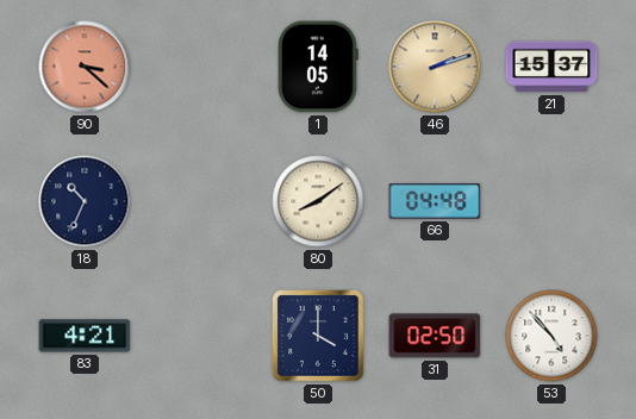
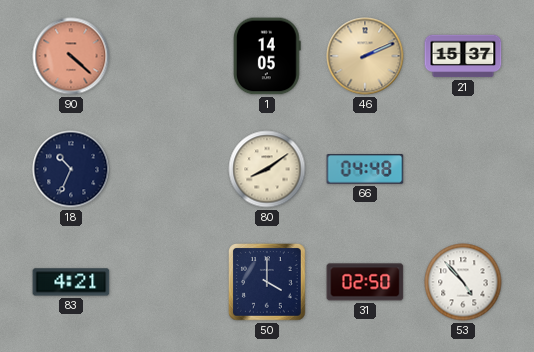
90: 3:22 -> 4:22 (71, 56)
46: 2:12 -> 2:11 (365, 56)
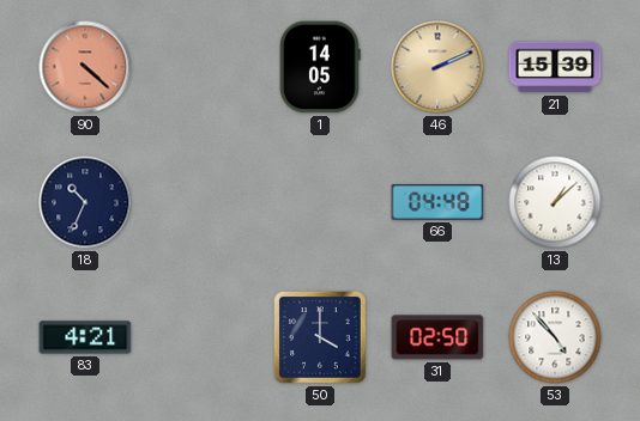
21: 15:37 -> 15:39 (555, 67)
80: 8:09 -> none (267, 169)
13: none -> 1:08 (555, 202)
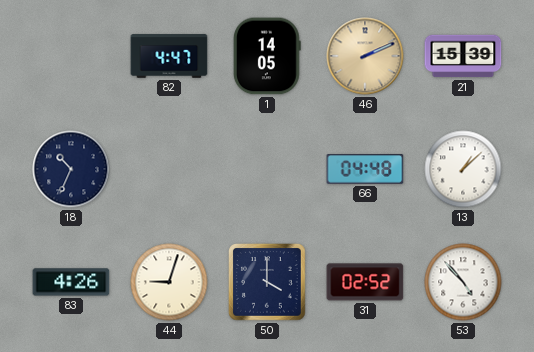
90: 4:22 -> none (85, 67)
82: none -> 4:47 (169, 56)
83: 4:21 -> 4:26 (71, 282)
44: none -> 9:03 (169, 282)
31: 02:50 -> 02:52 (365, 282)
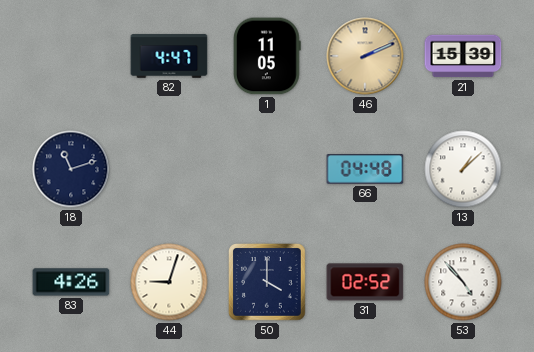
1: 14:05 -> 11:05 (267, 56)
18: 10:34 -> 11:12 (71, 169)
